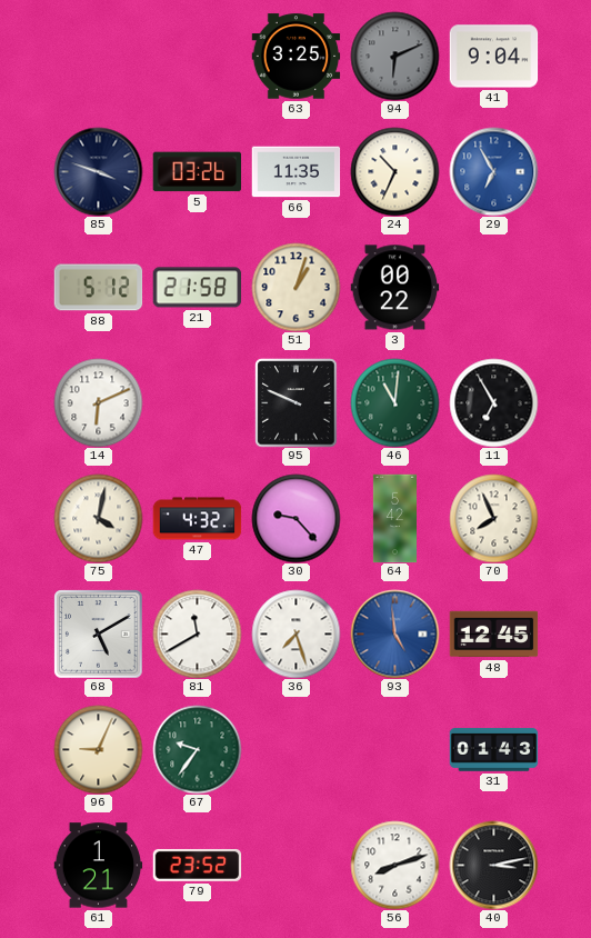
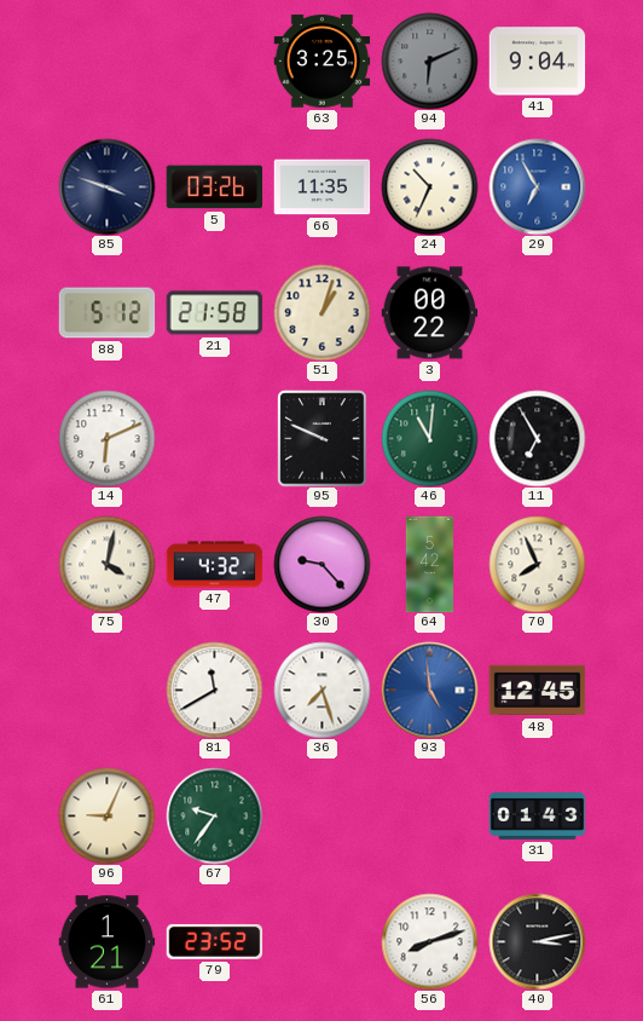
68: 5:10 -> none (98, 633)
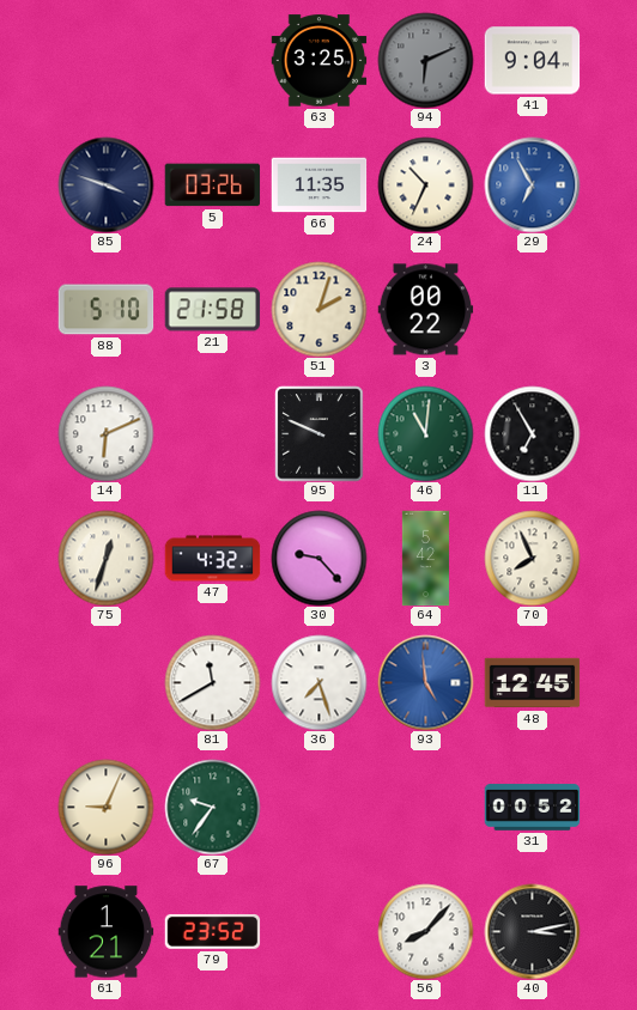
88: 5:12 -> 5:10 (105, 310)
51: 1:03 -> 2:03 (318, 309)
75: 4:02 -> 12:33 (105, 558)
31: 01:43 -> 00:52 (532, 808)
56: 8:12 -> 8:07 (425, 931)
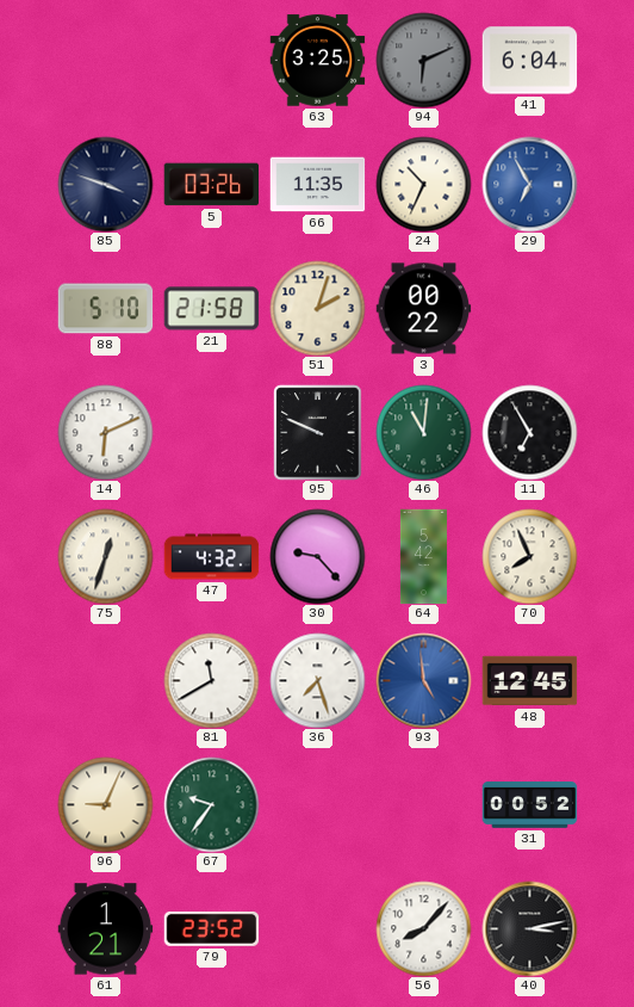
41: 9:04 -> 6:04 (529, 61)
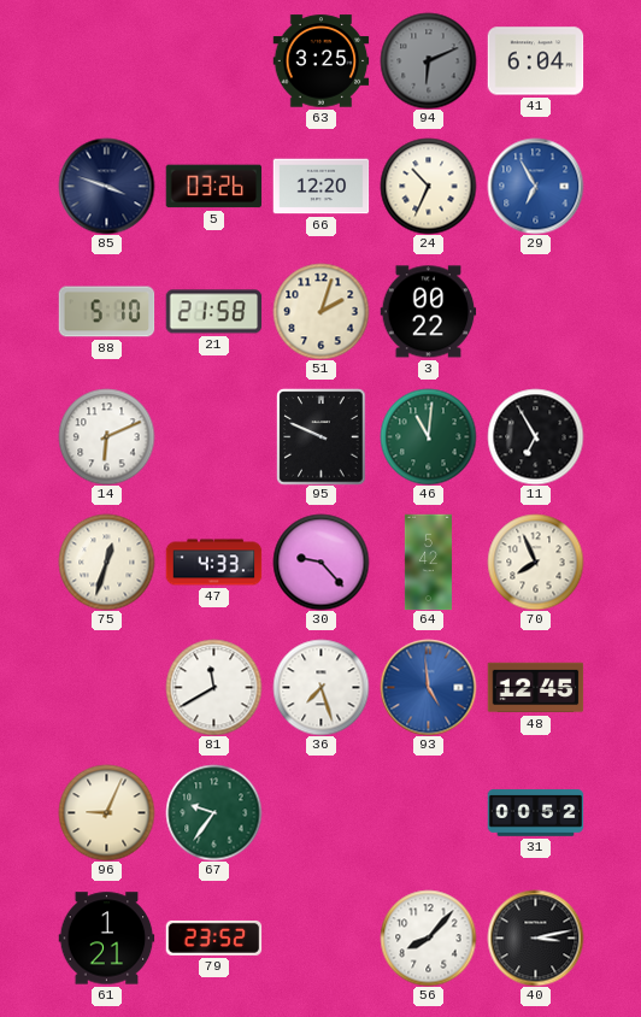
66: 11:35 -> 12:20 (320, 187)
47: 4:32 -> 4:33 (213, 563)
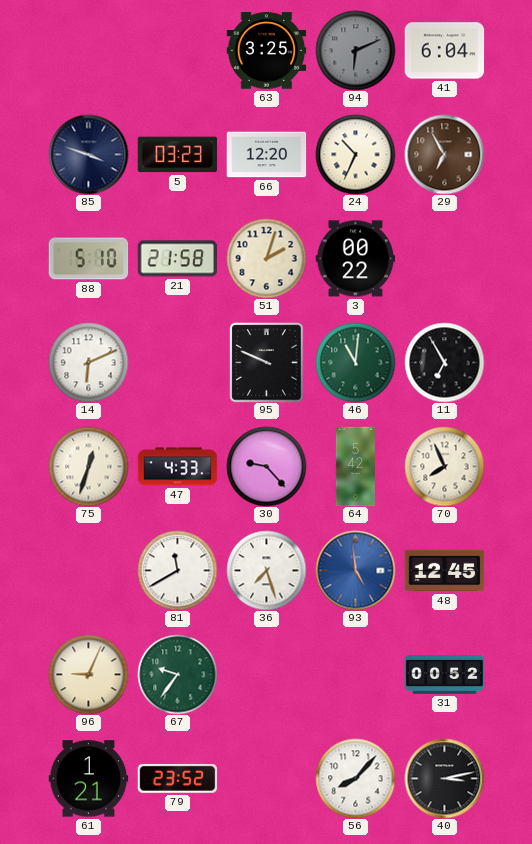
5: 03:26 -> 03:23 (177, 155)
29 dial: blue -> brown (444, 154)
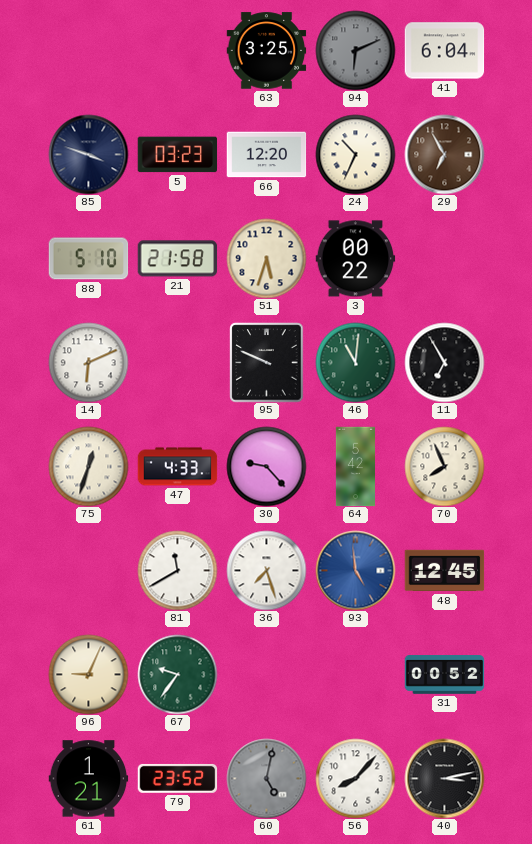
51: 2:03 -> 5:33 (266, 258)
60: none -> 5:02 (266, 778)
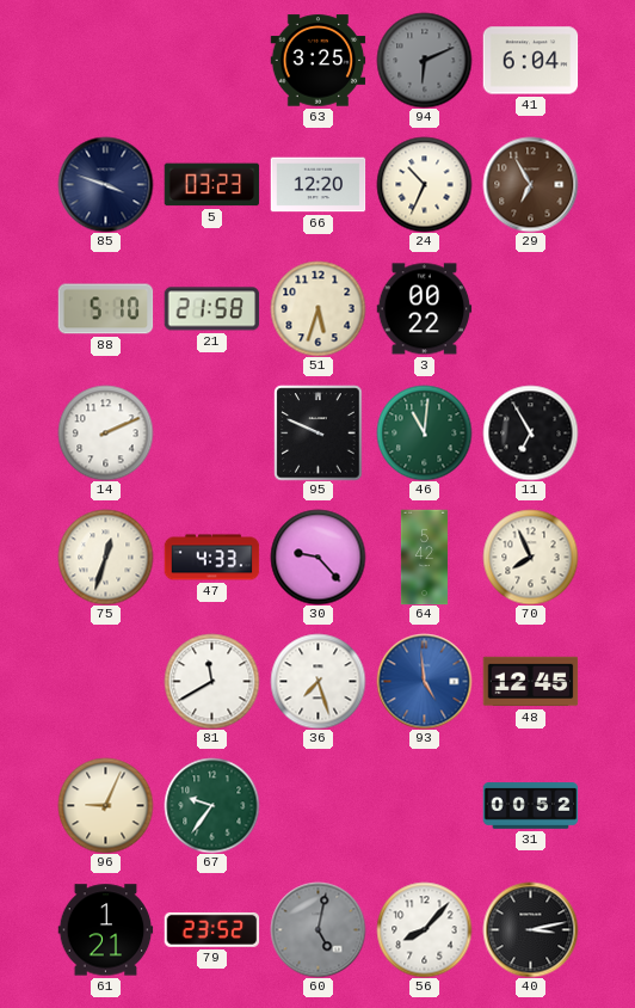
14: 6:11 -> 2:11 (105, 432)
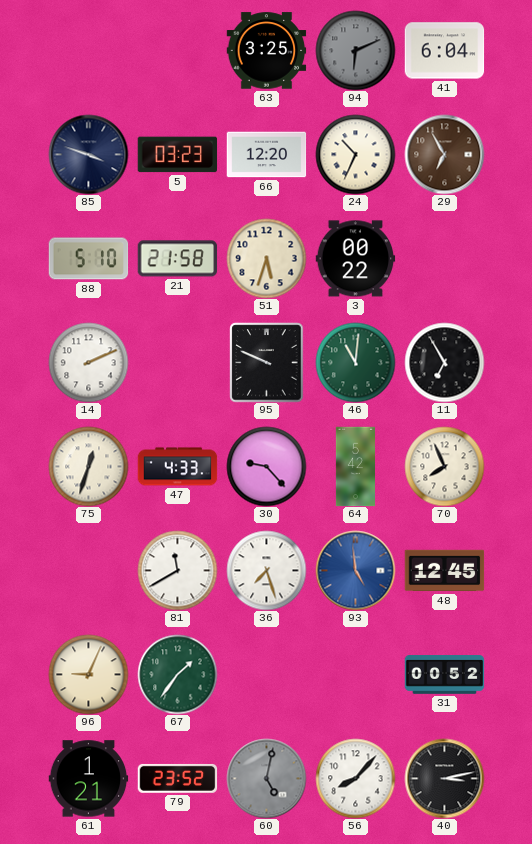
67: 9:36 -> 1:36 (177, 674)
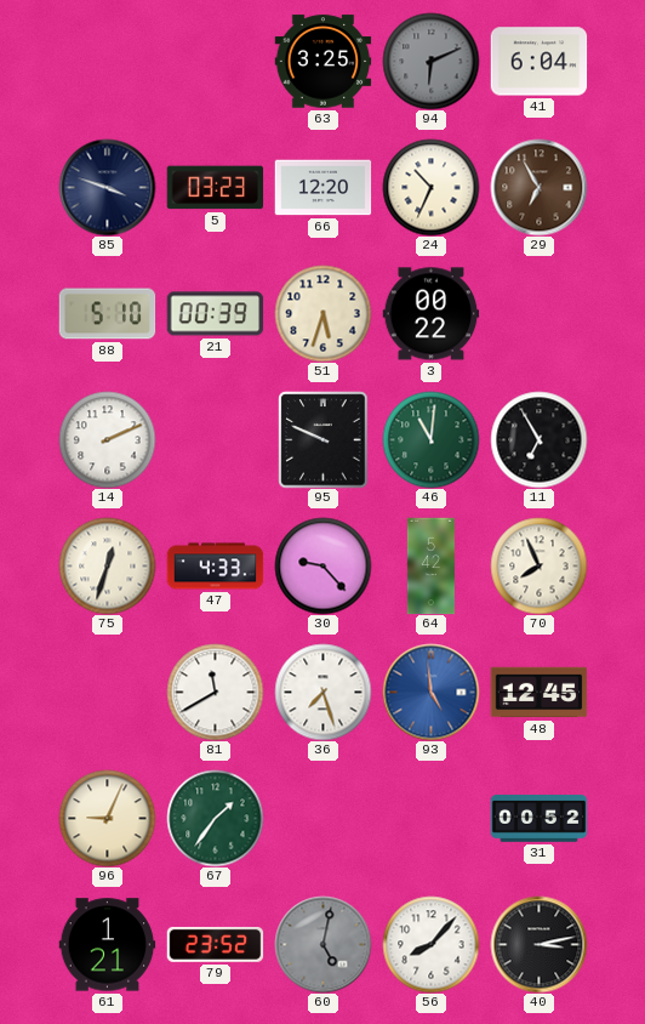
21: 21:58 -> 00:39 (215, 314)
